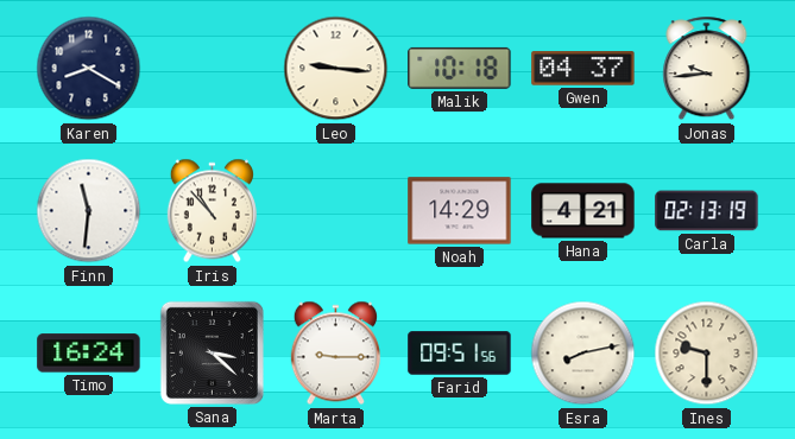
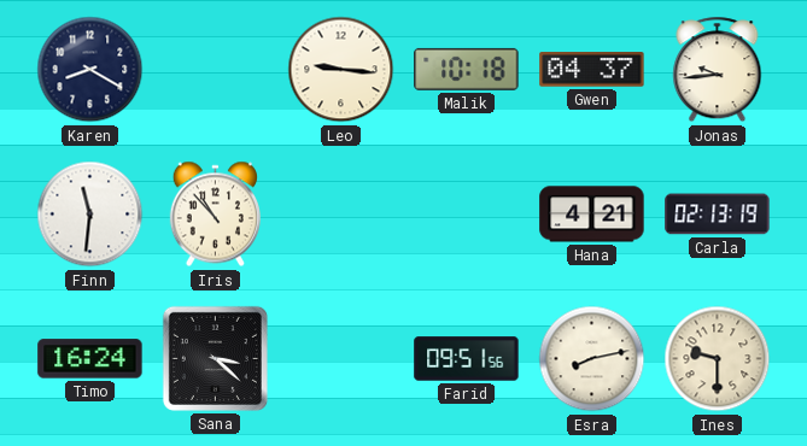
Noah: 14:29 -> none (460, 211)
Marta: 9:15 -> none (335, 354)
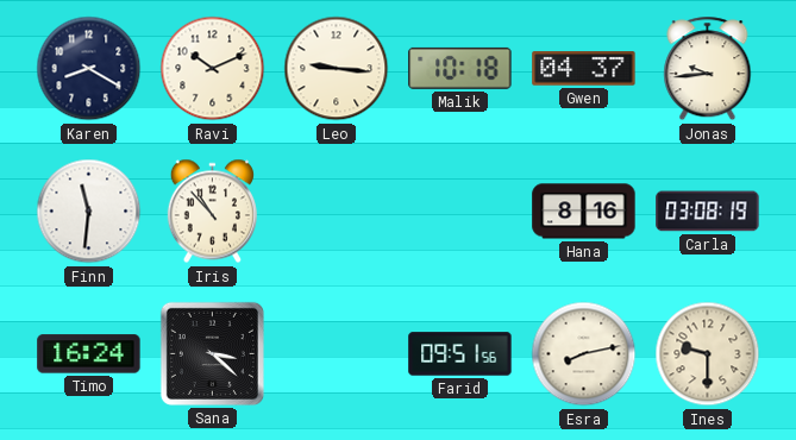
Ravi: none -> 10:11 (213, 69)
Hana: 4:21 -> 8:16 (584, 212)
Carla: 02:13 -> 03:08 (708, 212)
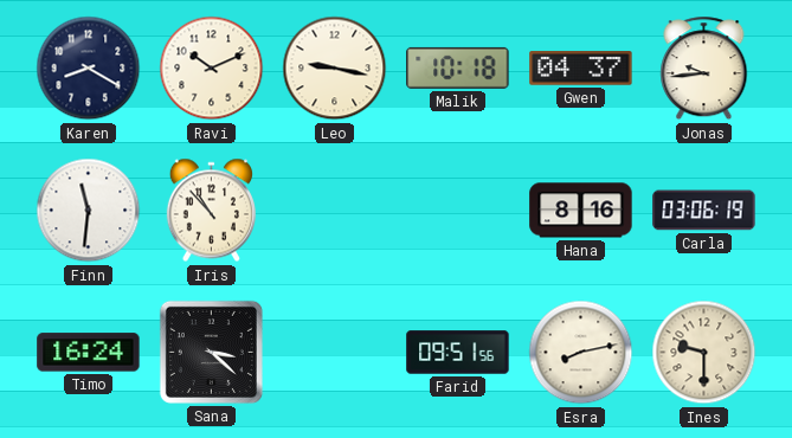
Leo: 9:16 -> 9:17 (335, 69)
Carla: 03:08 -> 03:06 (704, 211)
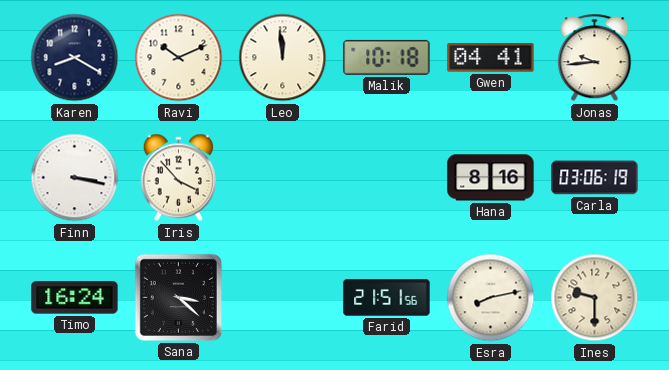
Leo: 9:17 -> 11:59 (283, 58)
Gwen: 04:37 -> 04:41 (491, 58)
Finn: 11:31 -> 3:17 (75, 178)
Iris: 10:53 -> 3:53 (178, 178)
Farid: 09:51 -> 21:51 (387, 298)
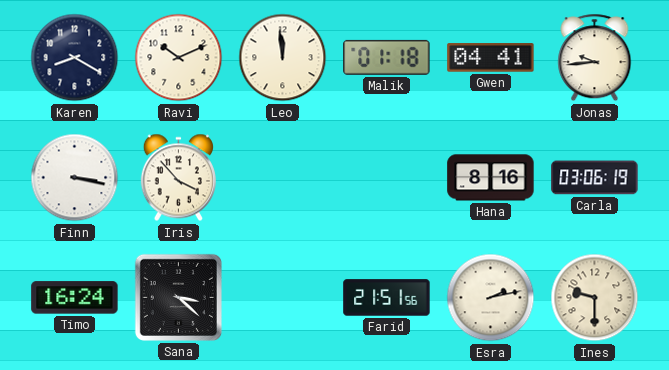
Malik: 10:18 -> 01:18 (387, 57)
Esra: 8:13 -> 2:13 (491, 298)
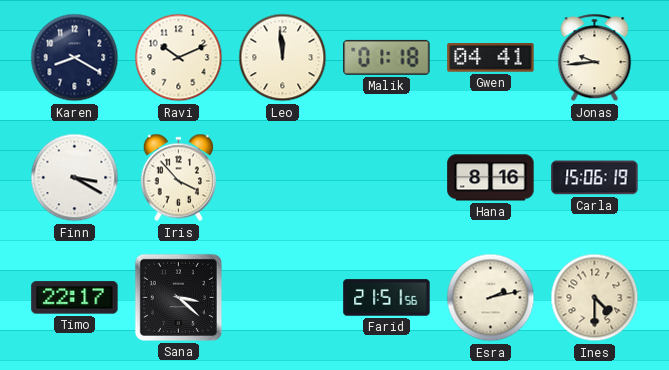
Finn: 3:17 -> 3:20 (75, 178)
Carla: 03:06 -> 15:06 (595, 178)
Timo: 16:24 -> 22:17 (75, 298)
Ines: 9:30 -> 4:30 (595, 298)
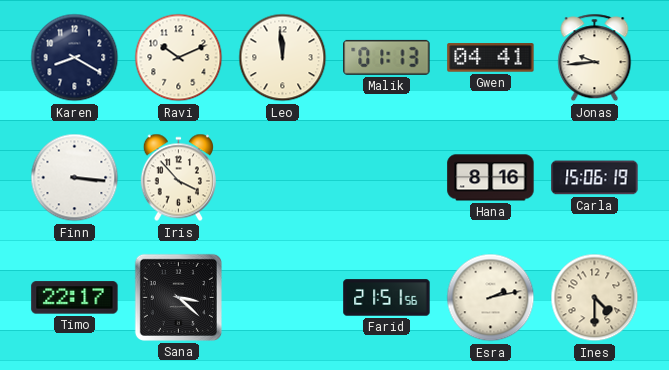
Malik: 01:18 -> 01:13 (387, 57)
Finn: 3:20 -> 3:16 (75, 178)
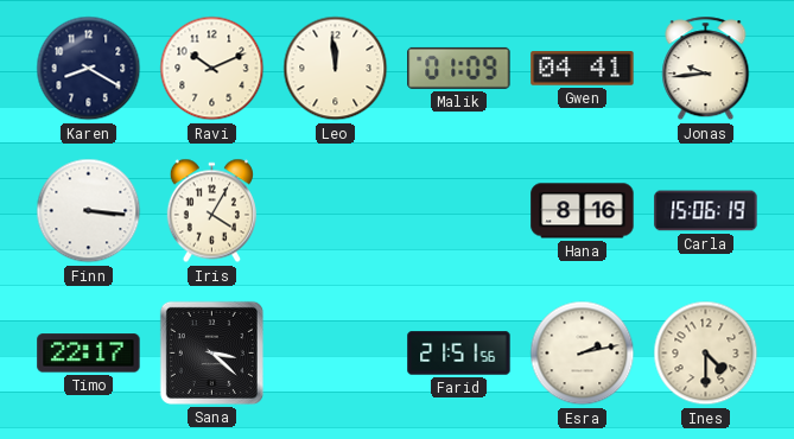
Malik: 01:13 -> 01:09 (459, 68)
Iris: 3:53 -> 4:05 (211, 211)
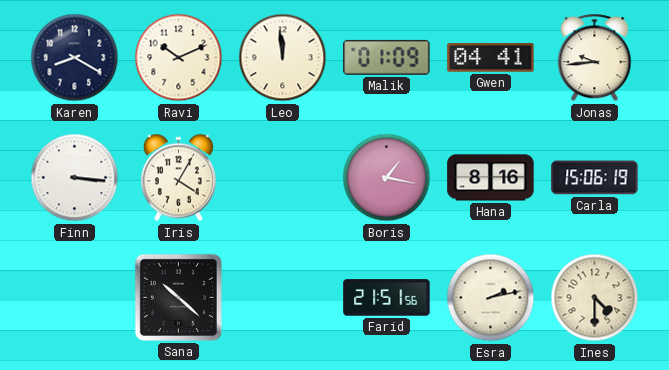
Boris: none -> 1:17 (387, 178)
Timo: 22:17 -> none (89, 354)
Sana: 3:22 -> 10:22 (178, 297)
